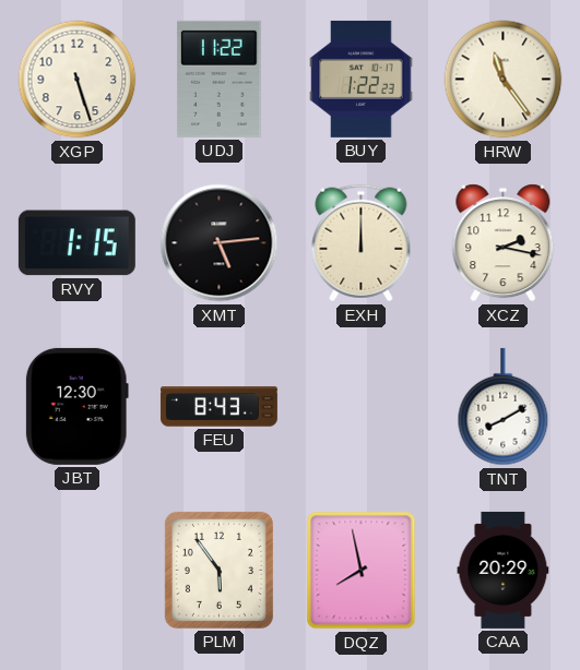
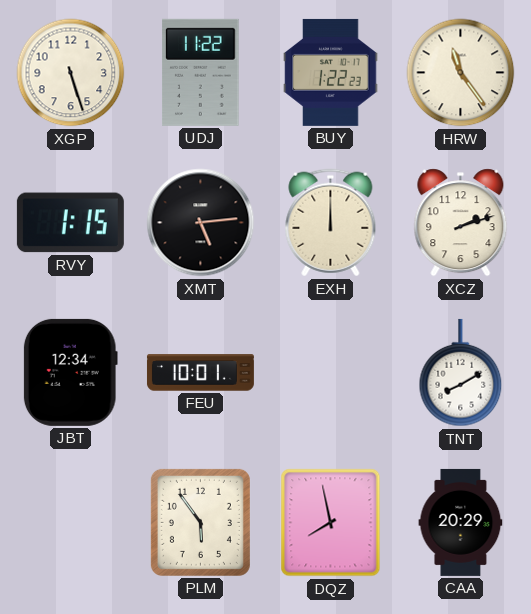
XCZ: 2:17 -> 2:12 (461, 223)
JBT: 12:30 -> 12:34 (70, 372)
FEU: 8:43 -> 10:01 (200, 373)
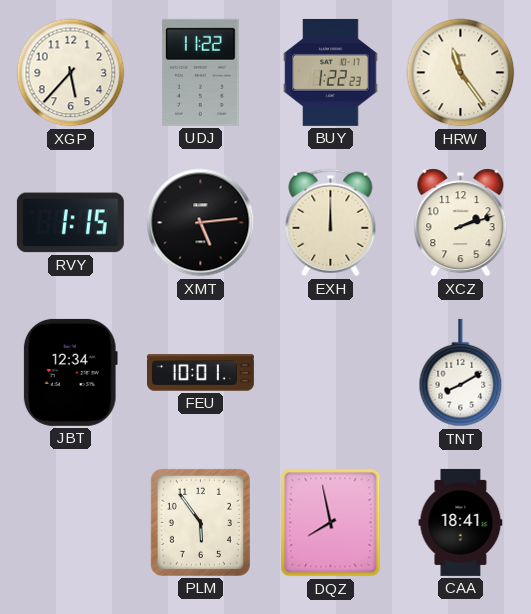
XGP: 5:27 -> 5:37 (71, 73)
CAA: 20:29 -> 18:41 (461, 522)
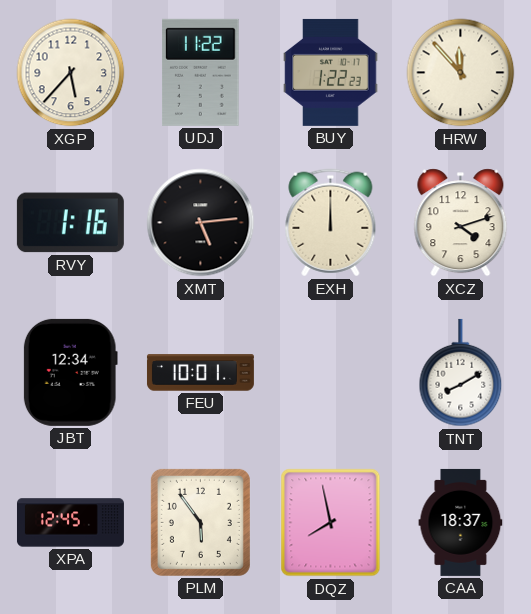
HRW: 11:24 -> 11:53 (461, 73)
RVY: 1:15 -> 1:16 (70, 223)
XCZ: 2:12 -> 4:12 (461, 223)
XPA: none -> 12:45 (70, 523)
CAA: 18:41 -> 18:37 (461, 522)
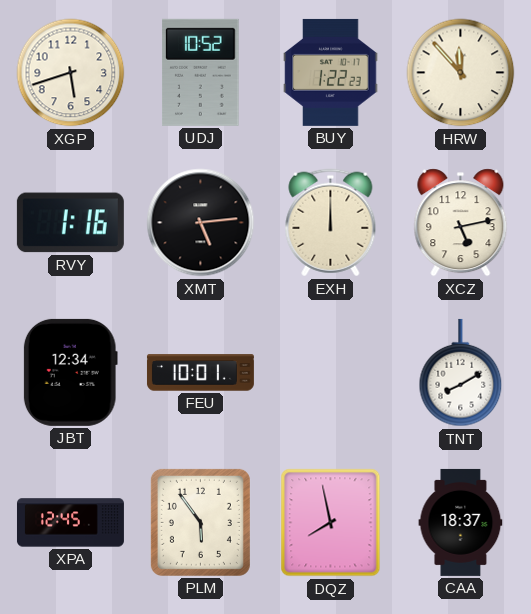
XGP: 5:37 -> 5:42 (71, 73)
UDJ: 11:22 -> 10:52 (201, 72)
XCZ: 4:12 -> 5:13 (461, 223)
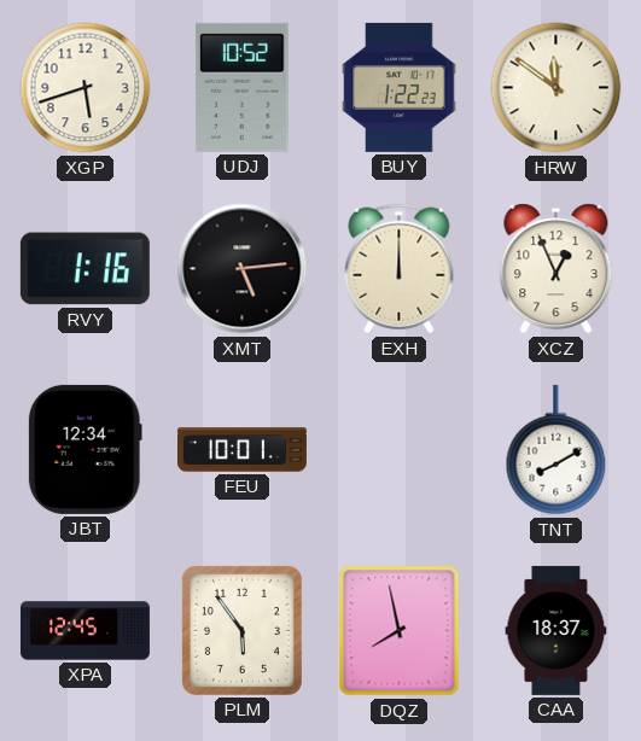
HRW: 11:53 -> 11:51 (556, 88)
XCZ: 5:13 -> 12:56 (556, 269)
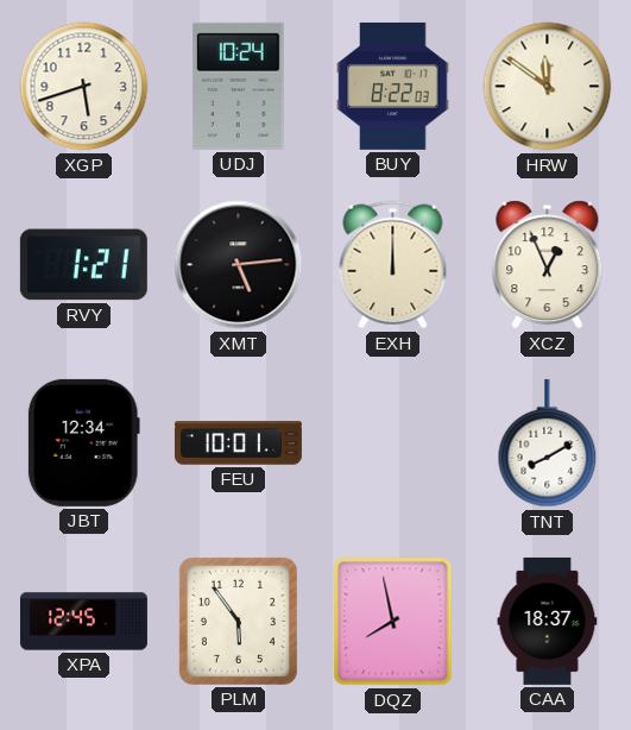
UDJ: 10:52 -> 10:24 (239, 86)
BUY: 1:22 -> 8:22 (393, 86)
RVY: 1:16 -> 1:21 (83, 265)
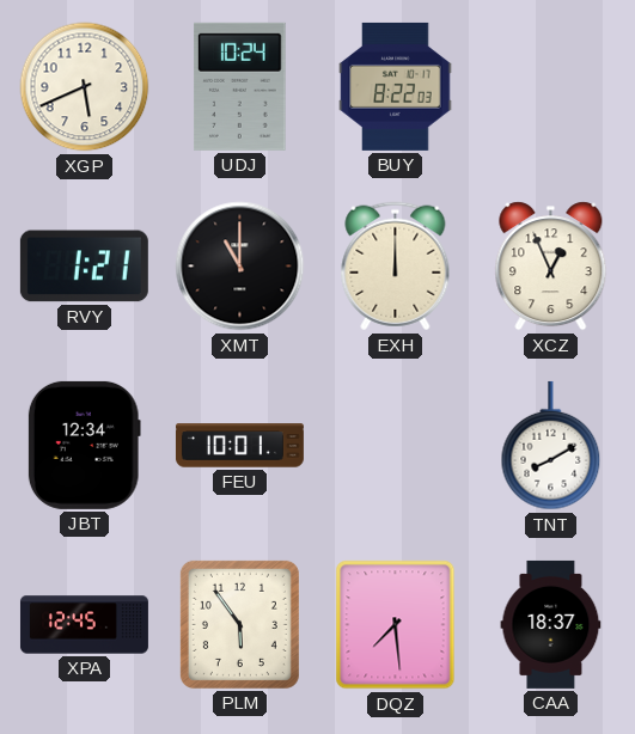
XGP: 5:42 -> 5:41 (85, 87)
HRW: 11:51 -> none (548, 87)
XMT: 5:14 -> 11:00 (240, 267)
DQZ: 7:58 -> 7:29 (396, 625)
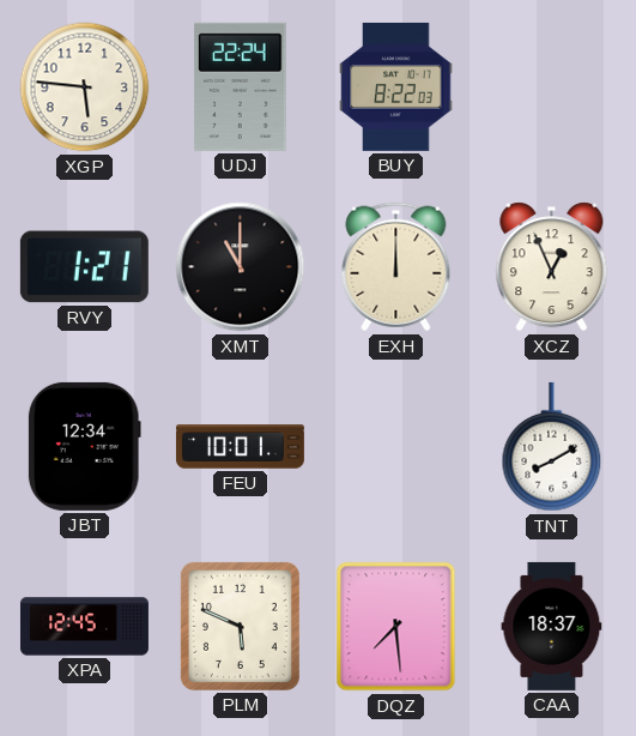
XGP: 5:41 -> 5:46 (85, 88)
UDJ: 10:24 -> 22:24 (241, 86)
PLM: 5:54 -> 5:49 (240, 626)
